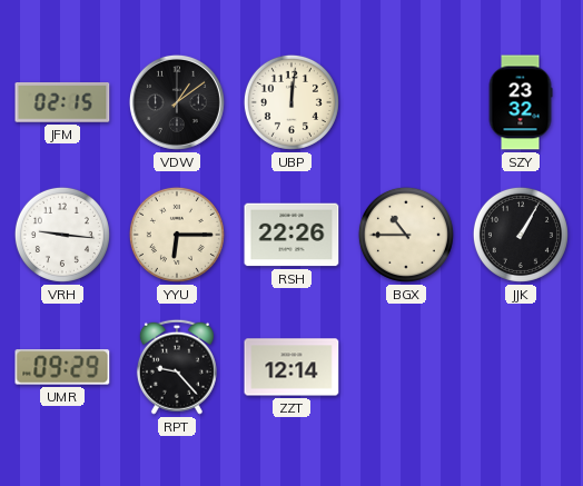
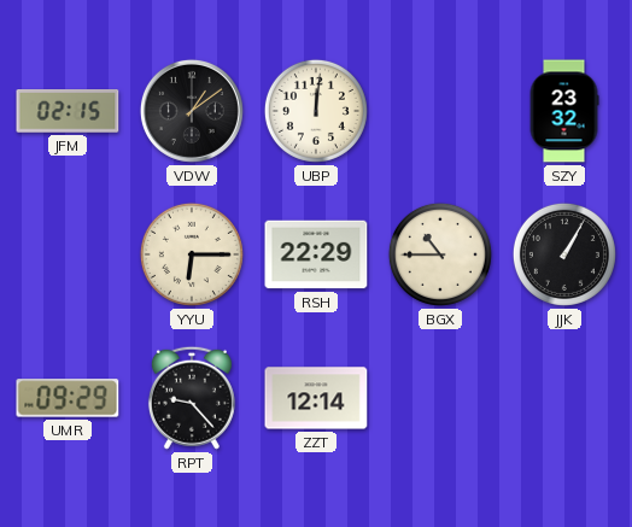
VRH: 9:16 -> none (62, 235)
RSH: 22:26 -> 22:29 (316, 254)
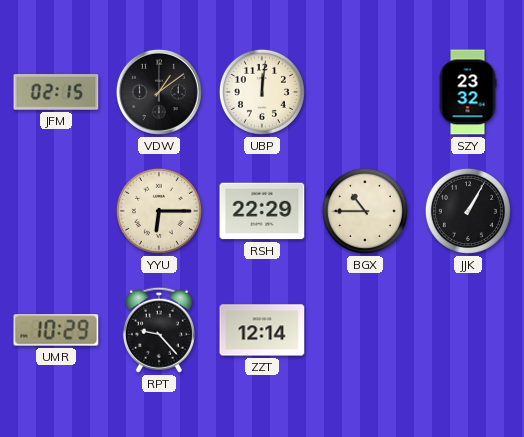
UMR: 09:29 -> 10:29 (56, 330)
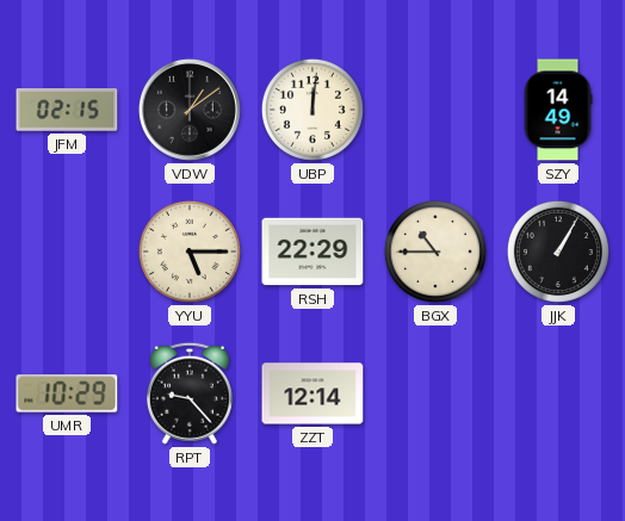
SZY: 23:32 -> 14:49 (558, 110)
YYU: 6:15 -> 5:15 (190, 252)
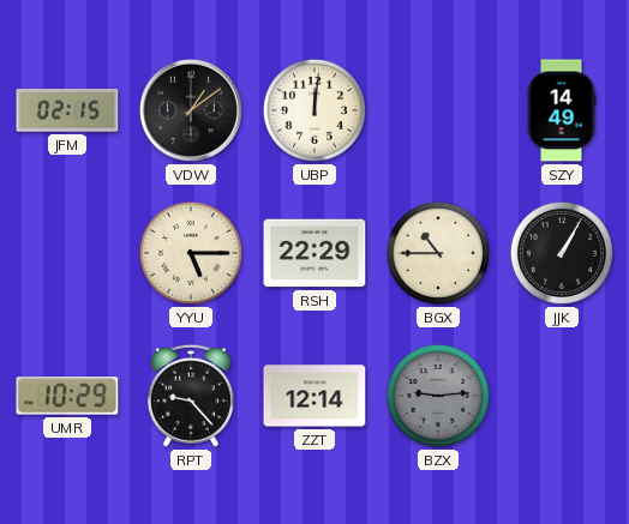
BZX: none -> 9:14 (438, 396)
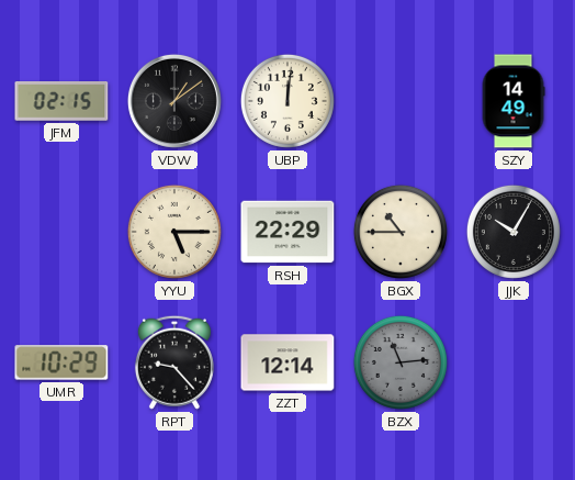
JJK: 1:05 -> 10:05 (514, 232)
BZX: 9:14 -> 11:14 (401, 362)
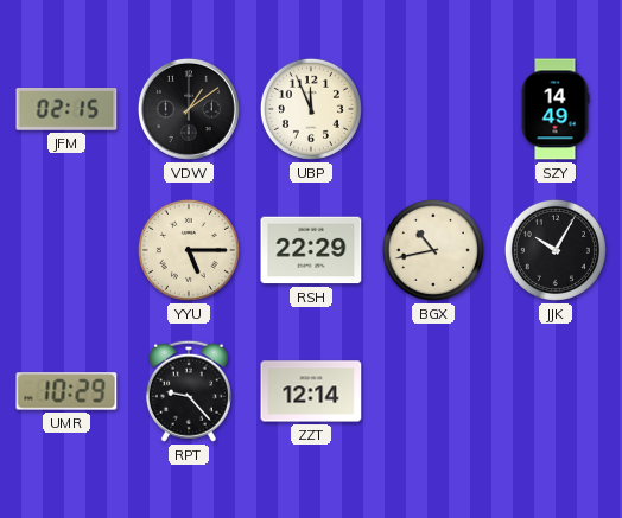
UBP: 12:01 -> 11:56 (311, 109)
BGX: 10:45 -> 10:43 (433, 250)
BZX: 11:14 -> none (401, 362)
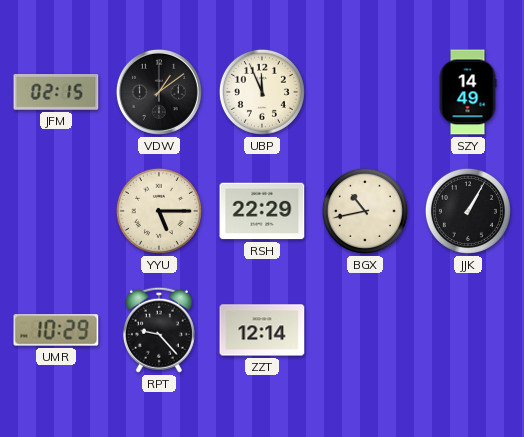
JJK: 10:05 -> 1:05 (468, 211)
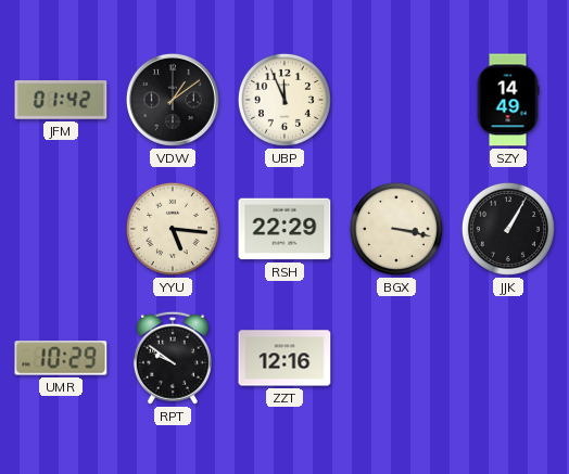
JFM: 02:15 -> 01:42 (61, 101)
YYU: 5:15 -> 5:16 (173, 229)
BGX: 10:43 -> 3:17 (396, 229)
RPT: 9:23 -> 9:51 (173, 358)
ZZT: 12:14 -> 12:16 (284, 358)
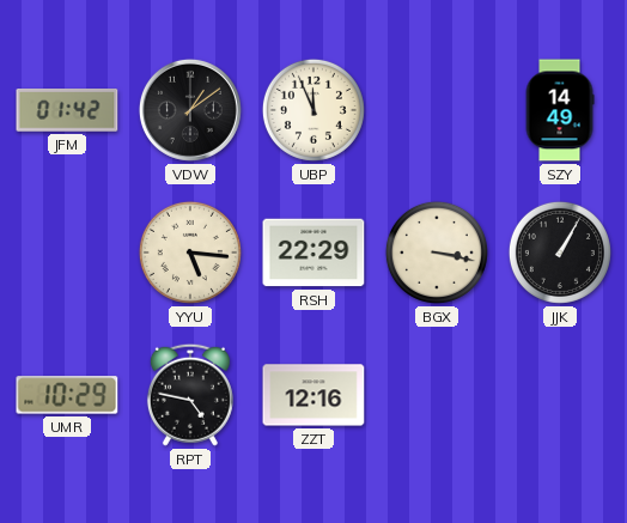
RPT: 9:51 -> 4:47 (190, 395)
